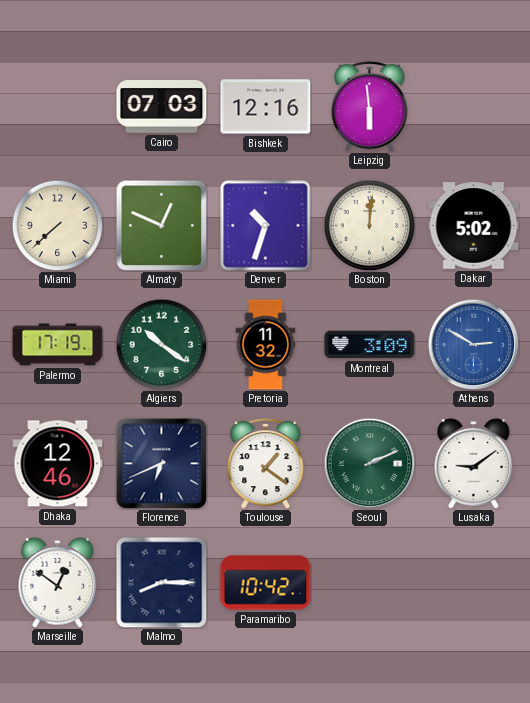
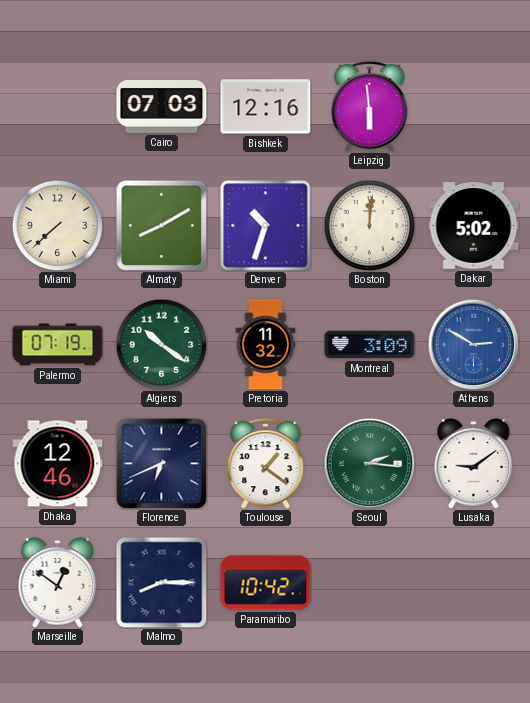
Almaty: 12:49 -> 8:10 (161, 225)
Palermo: 17:19 -> 07:19 (58, 345)
Seoul: 2:11 -> 2:16 (369, 463)
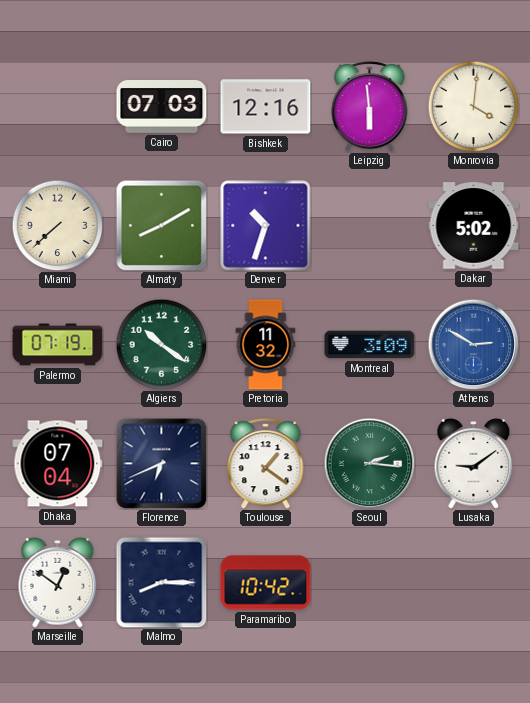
Monrovia: none -> 4:01 (473, 106)
Boston: 12:01 -> none (369, 225)
Dhaka: 12:46 -> 07:04 (58, 464)
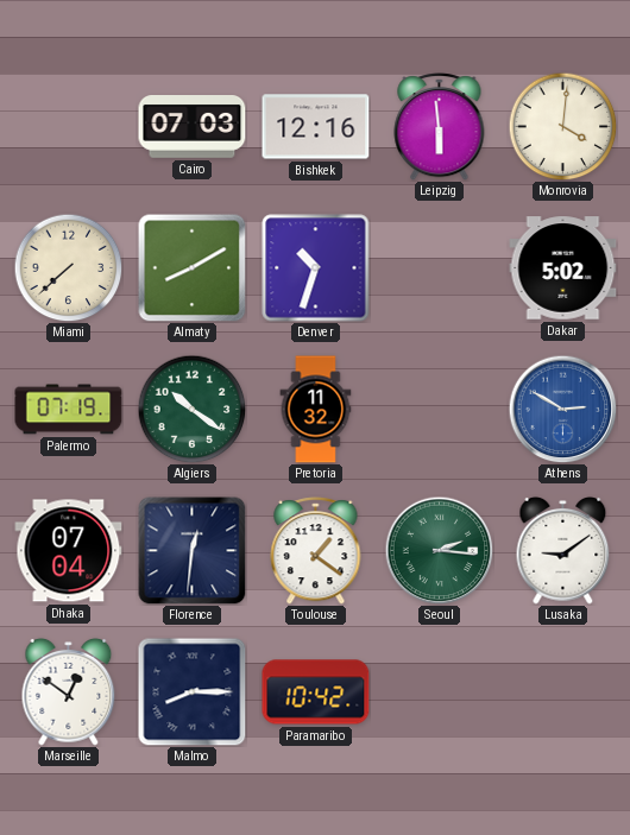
Montreal: 3:09 -> none (370, 345)
Florence: 6:41 -> 12:31 (191, 550)
